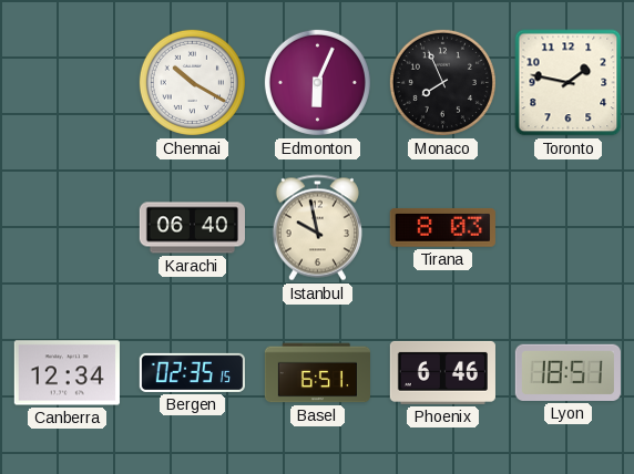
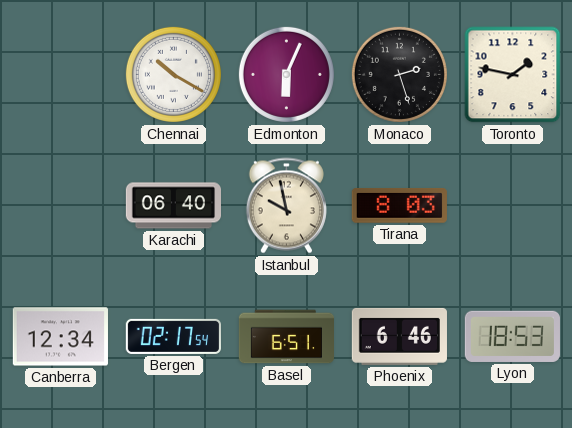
Monaco: 7:56 -> 2:27 (399, 74)
Bergen: 02:35 -> 02:17 (173, 336)
Lyon: 18:51 -> 18:53 (512, 336)
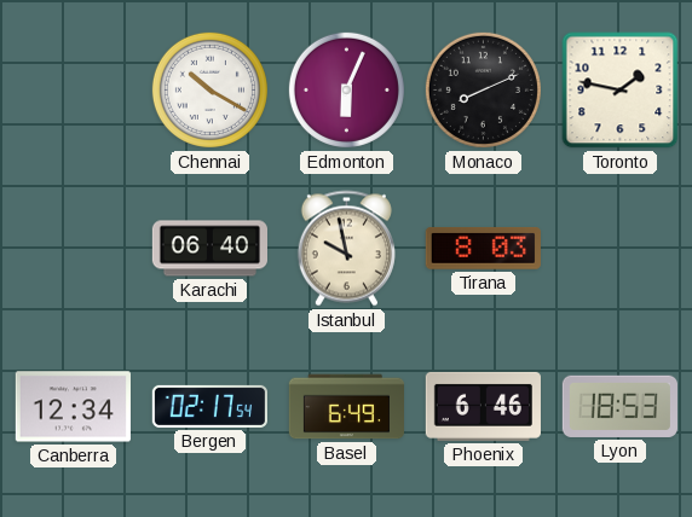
Monaco: 2:27 -> 8:11 (483, 89)
Basel: 6:51 -> 6:49 (346, 407)
